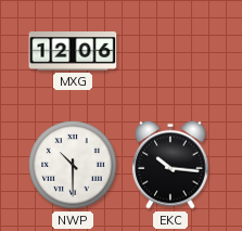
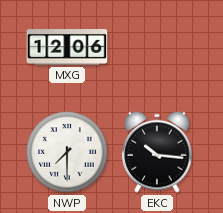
NWP: 10:30 -> 7:30 (67, 152)
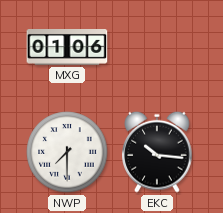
MXG: 12:06 -> 01:06 (67, 48)
